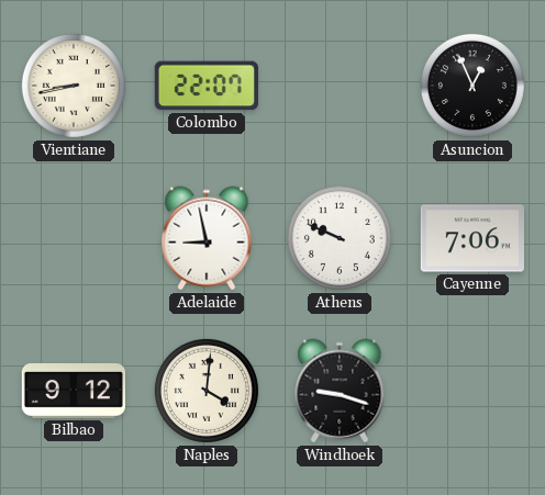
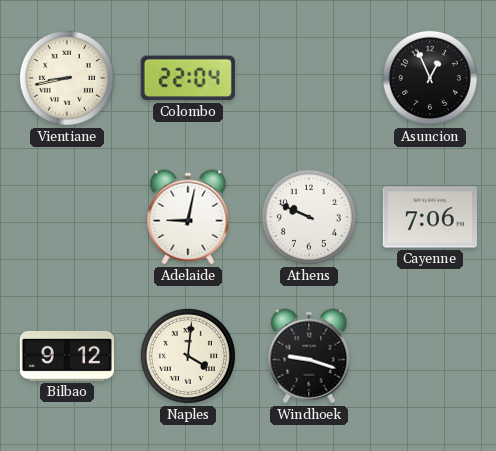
Colombo: 22:07 -> 22:04 (188, 78)
Adelaide: 8:58 -> 9:02 (188, 217)
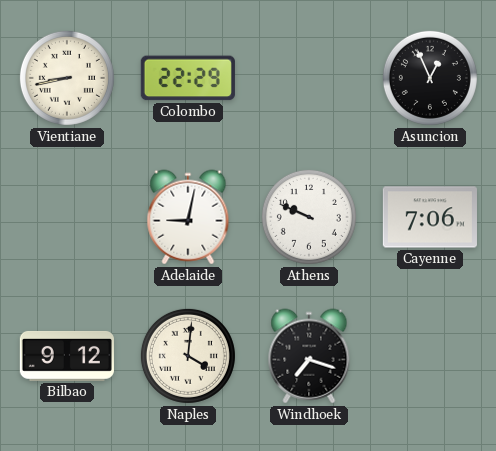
Colombo: 22:04 -> 22:29 (188, 78)
Windhoek: 9:18 -> 7:18 (309, 356)
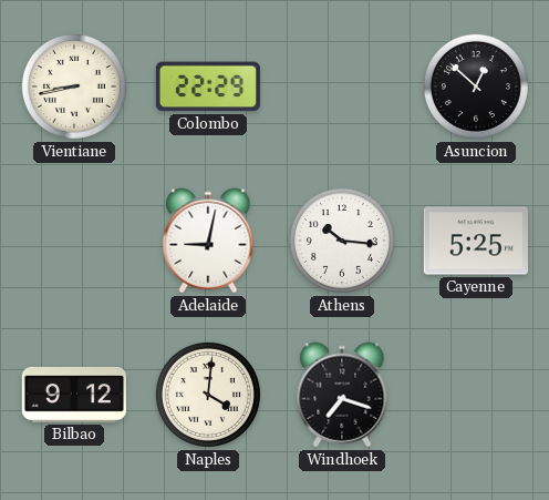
Asuncion: 12:56 -> 12:52 (476, 86)
Athens: 9:49 -> 10:16 (342, 241)
Cayenne: 7:06 -> 5:25 (476, 241)
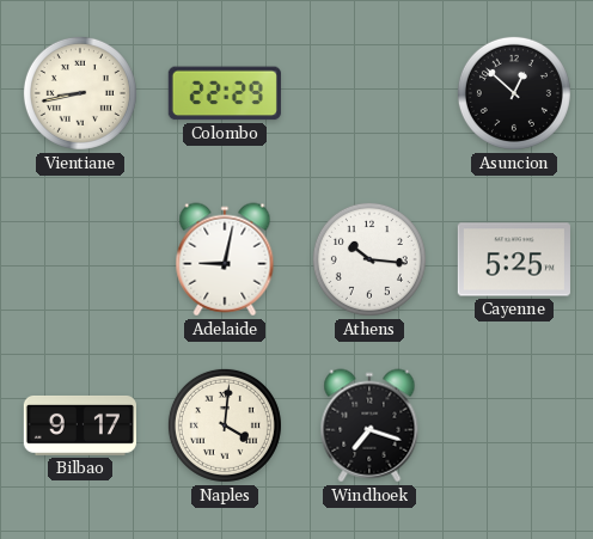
Bilbao: 9:12 -> 9:17 (80, 425)
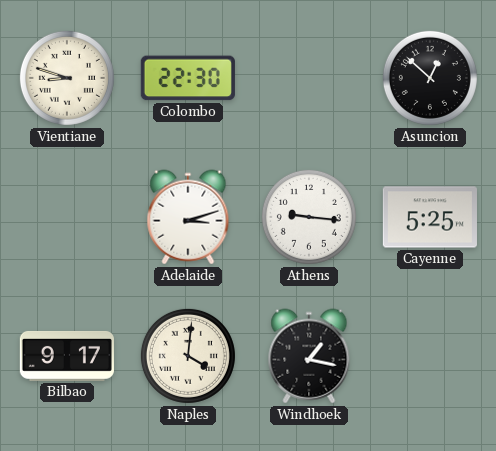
Vientiane: 8:43 -> 8:48 (67, 78)
Colombo: 22:29 -> 22:30 (188, 78)
Adelaide: 9:02 -> 3:12 (188, 217)
Athens: 10:16 -> 9:16 (309, 217)
Windhoek: 7:18 -> 1:17 (309, 356)
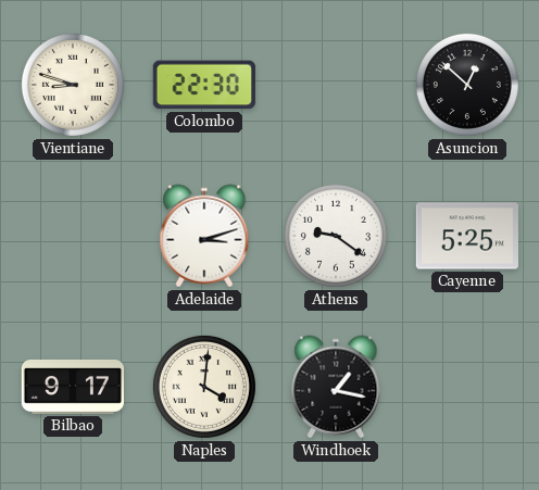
Athens: 9:16 -> 9:21 (336, 236)
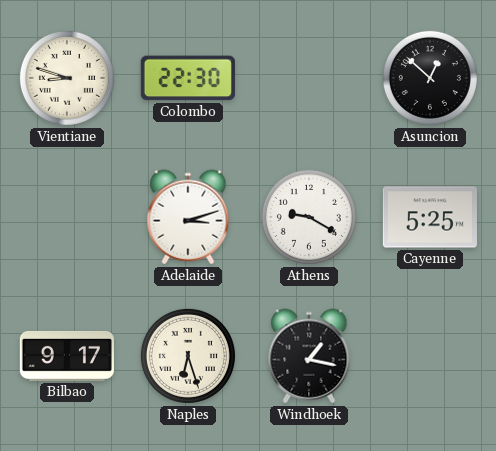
Athens: 9:21 -> 9:20 (309, 217)
Naples: 4:01 -> 6:27 (188, 356)
